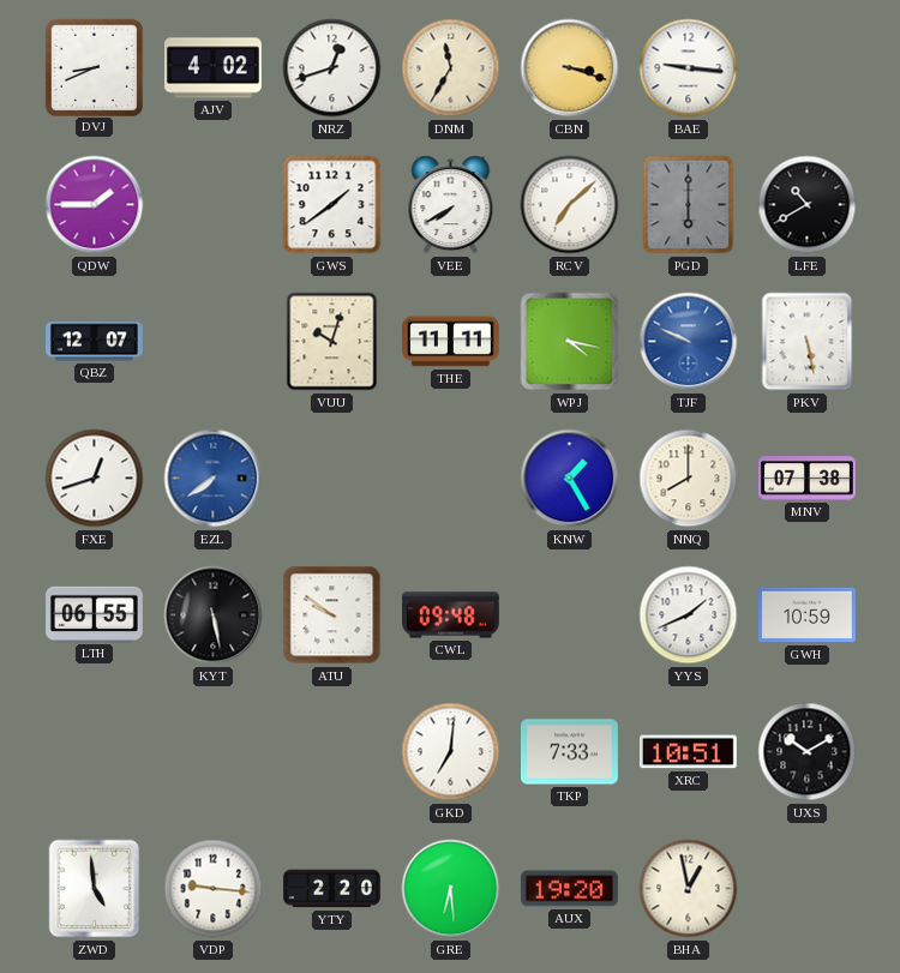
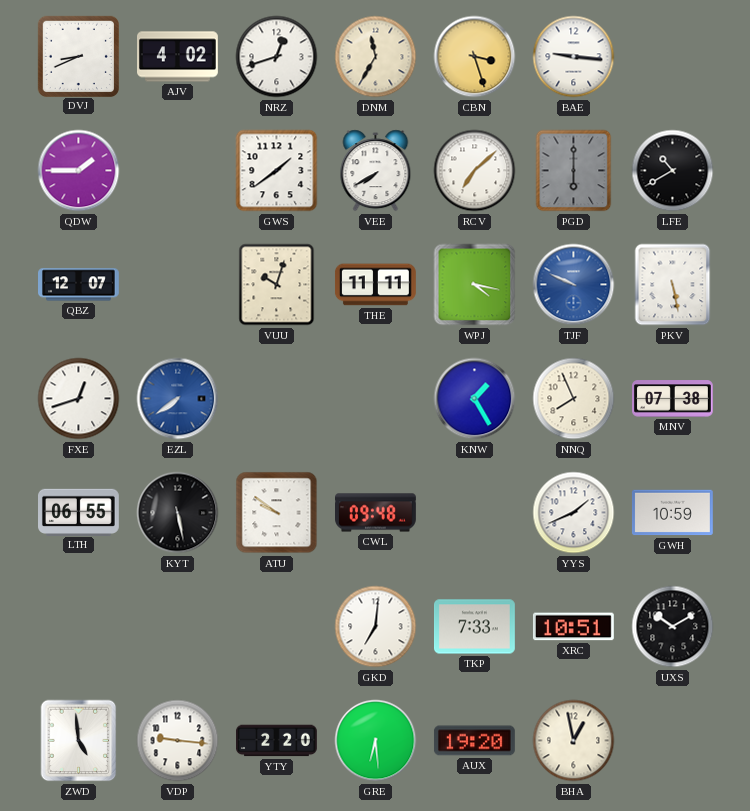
CBN: 3:18 -> 3:27 (475, 57)
NNQ: 8:00 -> 7:56 (574, 399)
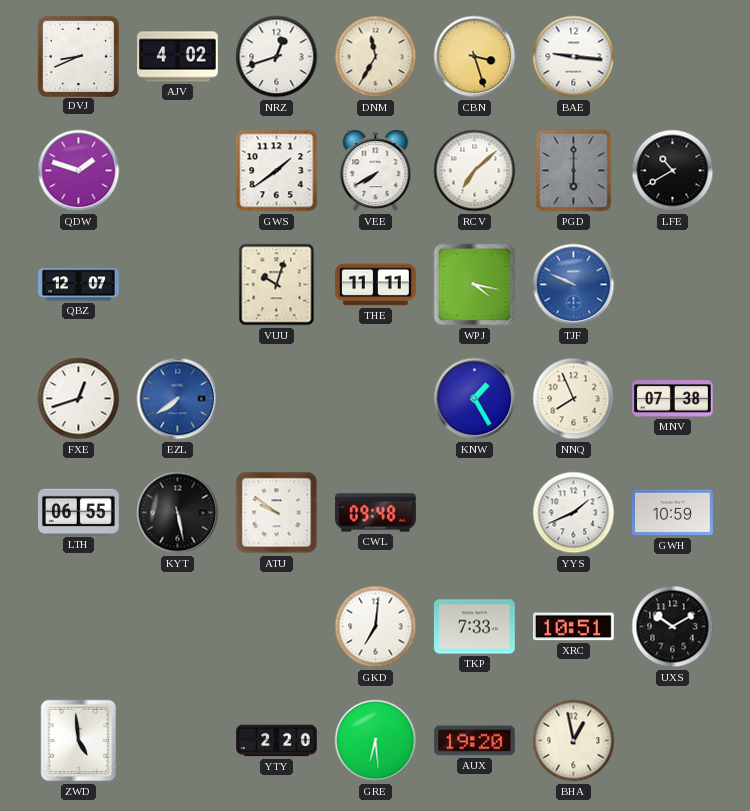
QDW: 1:45 -> 1:48 (79, 171)
PKV: 5:28 -> none (673, 285)
VDP: 9:16 -> none (178, 741)
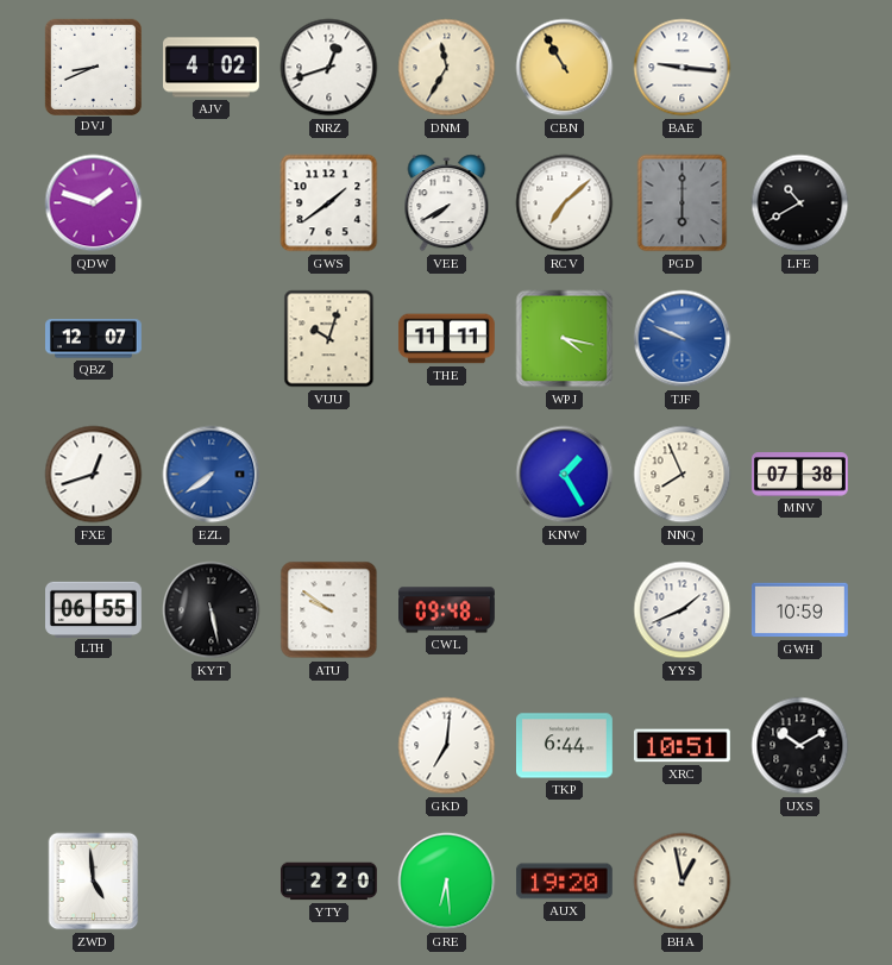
CBN: 3:27 -> 10:55 (565, 68)
TKP: 7:33 -> 6:44 (565, 746)
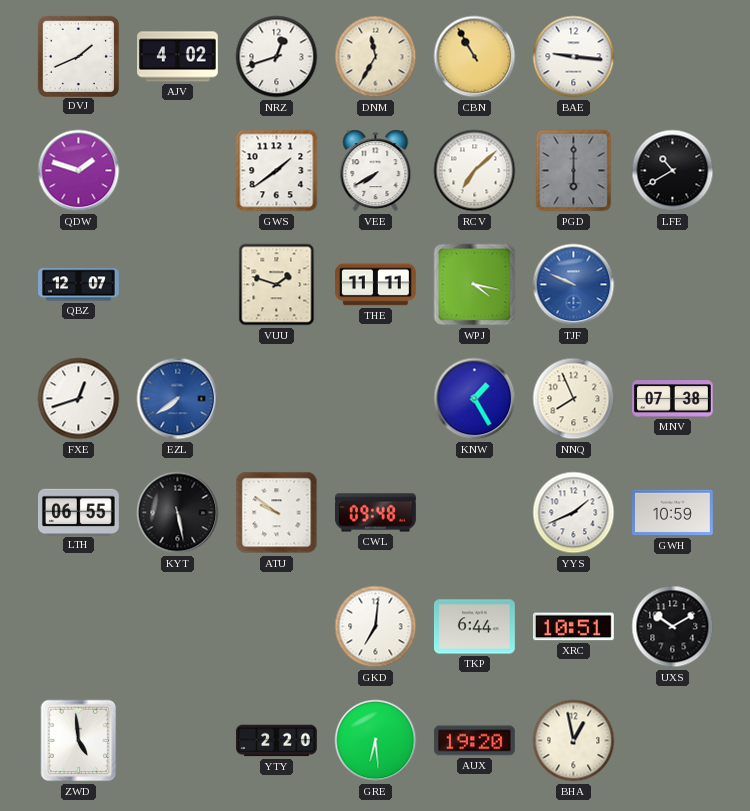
DVJ: 8:41 -> 1:41 (78, 56)
VUU: 10:03 -> 1:48 (277, 285)
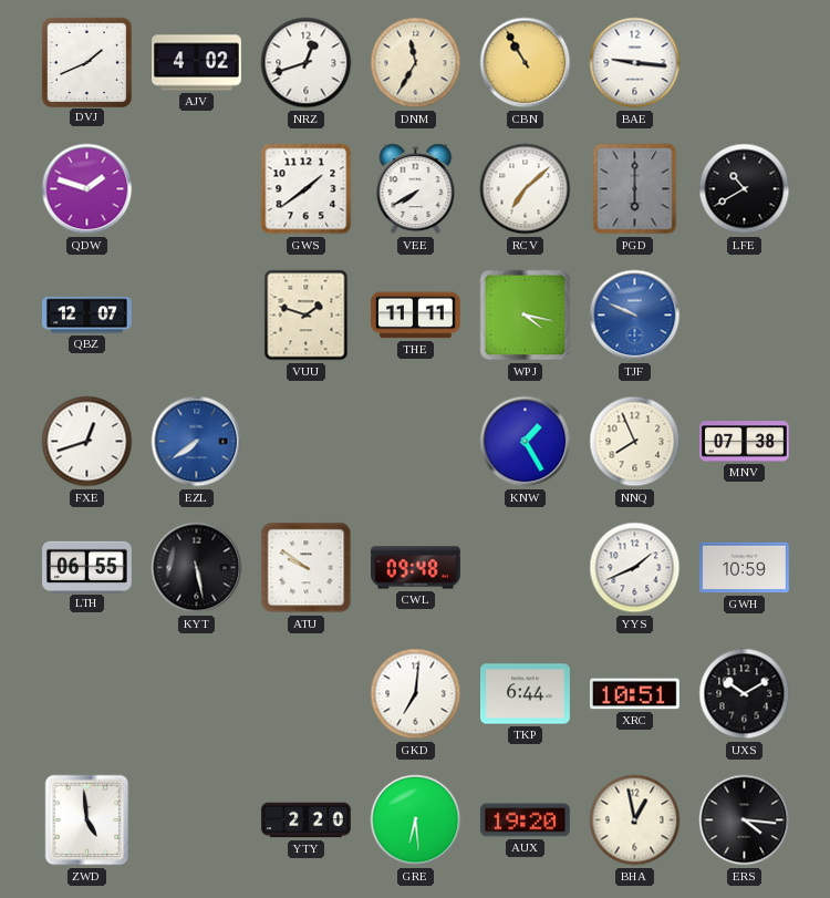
ERS: none -> 4:16 (745, 820)
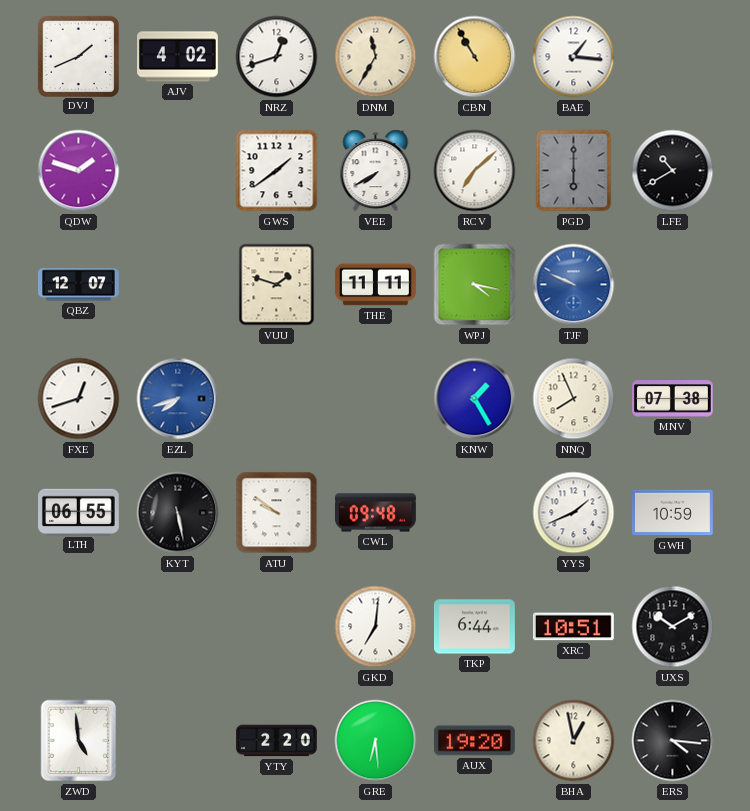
BAE: 9:16 -> 1:16 (574, 57)
EZL: 7:39 -> 7:42 (178, 399)
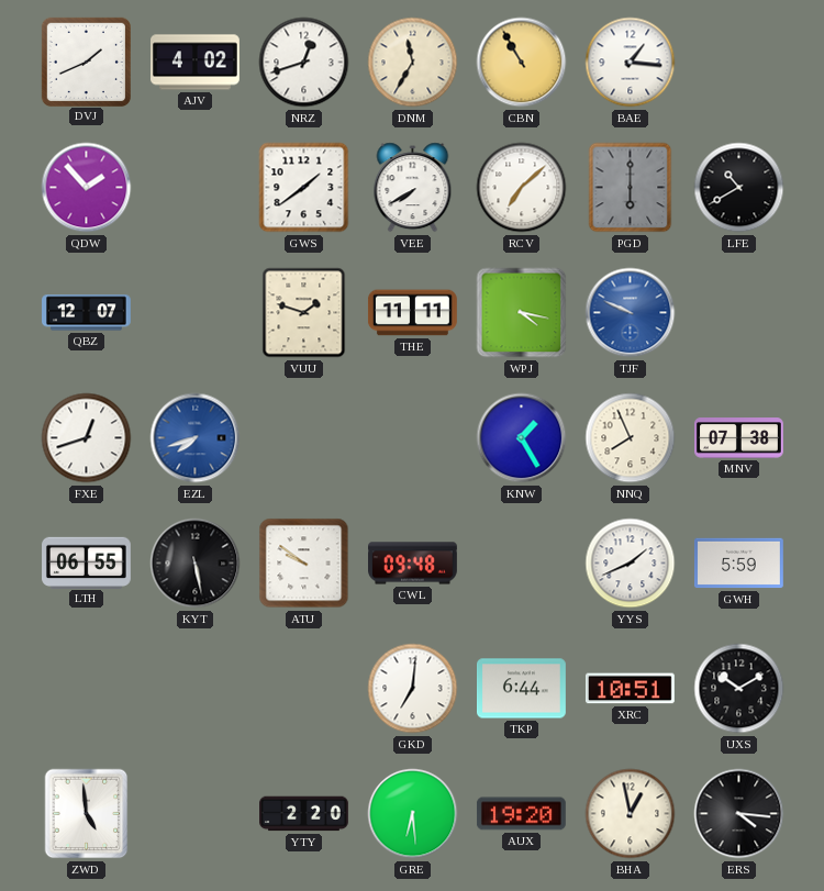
QDW: 1:48 -> 1:53 (87, 188)
GWH: 10:59 -> 5:59 (738, 564)
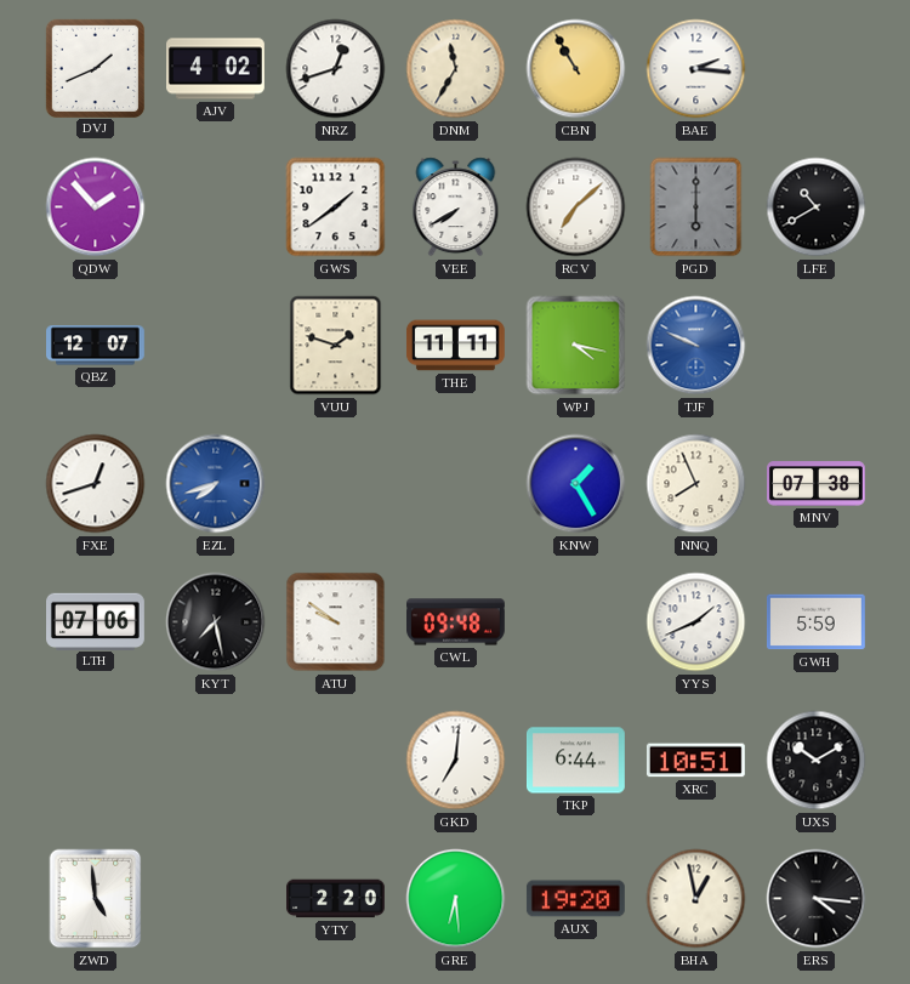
BAE: 1:16 -> 2:16 (696, 69)
LTH: 06:55 -> 07:06 (96, 621)
KYT: 5:28 -> 7:28 (216, 622)
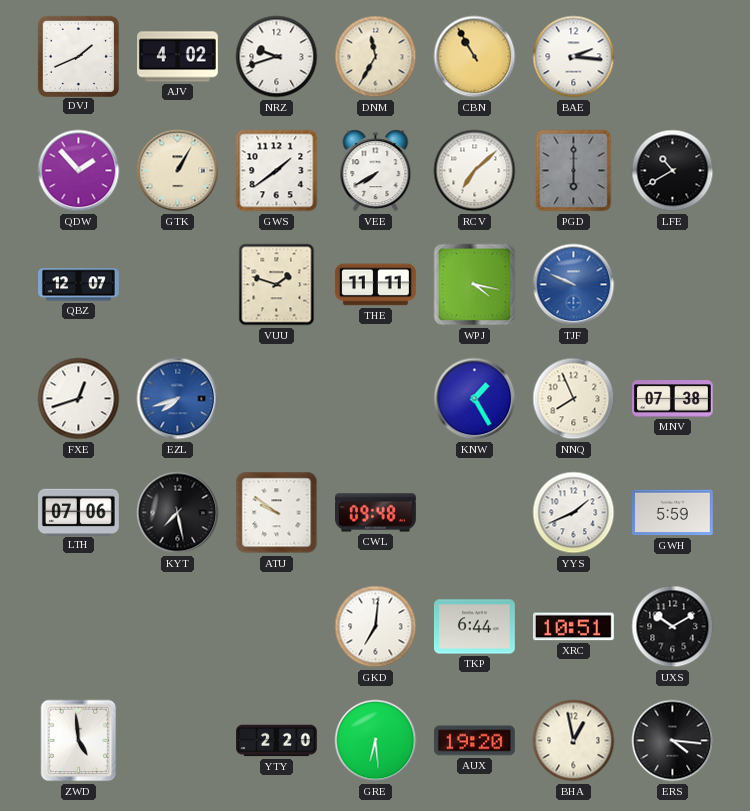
NRZ: 12:42 -> 9:42 (277, 57)
GTK: none -> 1:05 (178, 171)
